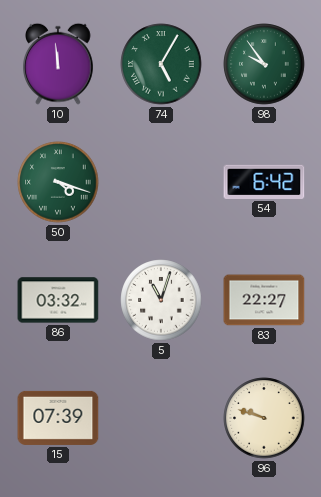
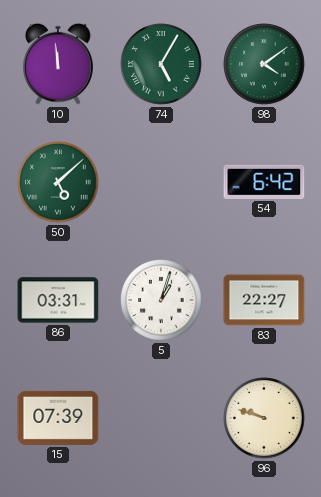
98: 9:54 -> 4:09 (264, 64)
50: 4:18 -> 5:08 (58, 182)
86: 03:32 -> 03:31 (58, 300)
5: 11:03 -> 1:03 (161, 300)
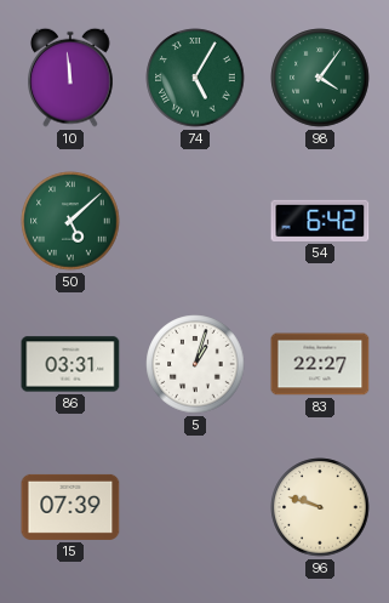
98: 4:09 -> 4:06 (320, 78)
